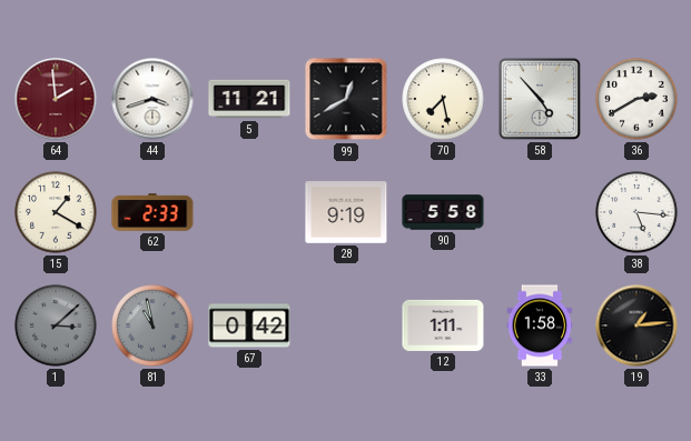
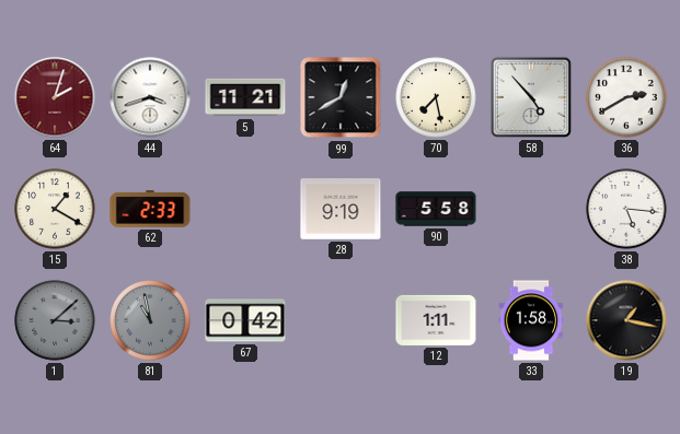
64: 1:59 -> 2:03 (55, 97)
19: 1:14 -> 1:17 (626, 320)
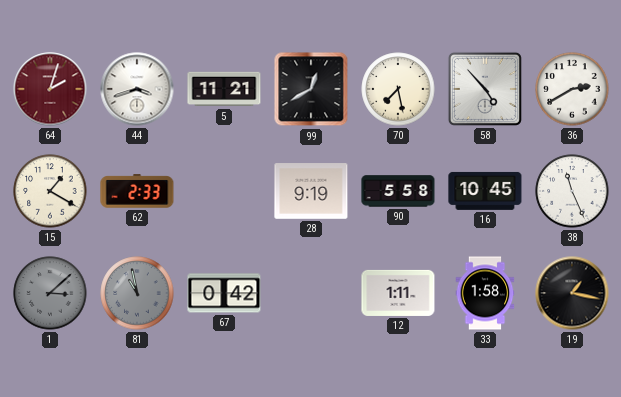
16: none -> 10:45 (485, 191)
38: 5:16 -> 11:26 (572, 191)
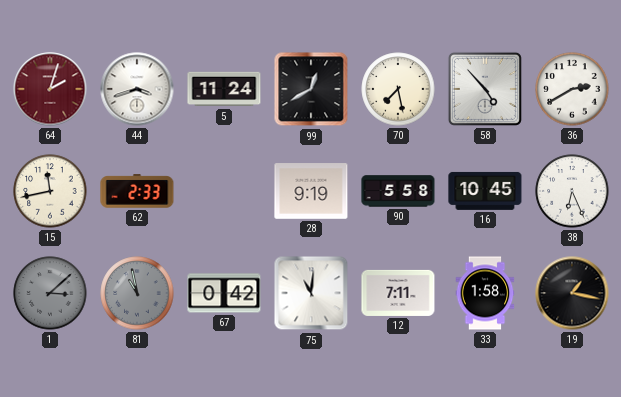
5: 11:21 -> 11:24 (224, 89)
15: 1:20 -> 11:43 (50, 191)
38: 11:26 -> 6:26 (572, 191)
75: none -> 11:01 (311, 293)
12: 1:11 -> 7:11 (398, 293)
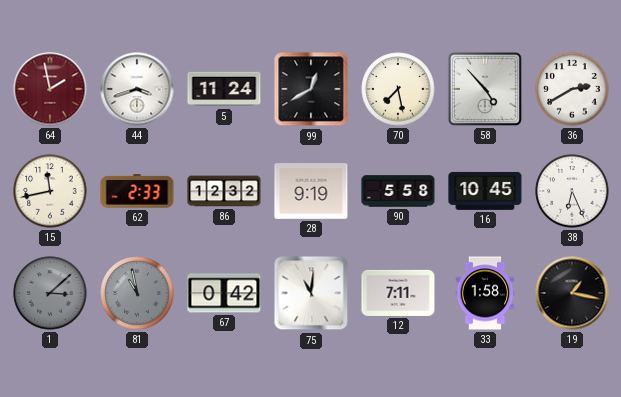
64: 2:03 -> 1:58 (50, 89)
86: none -> 12:32 (224, 191)
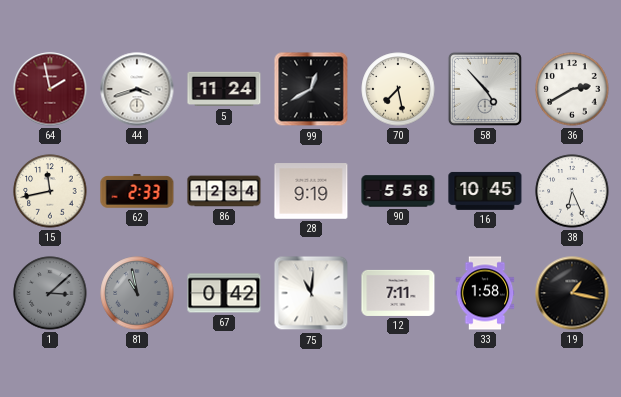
86: 12:32 -> 12:34 (224, 191)
